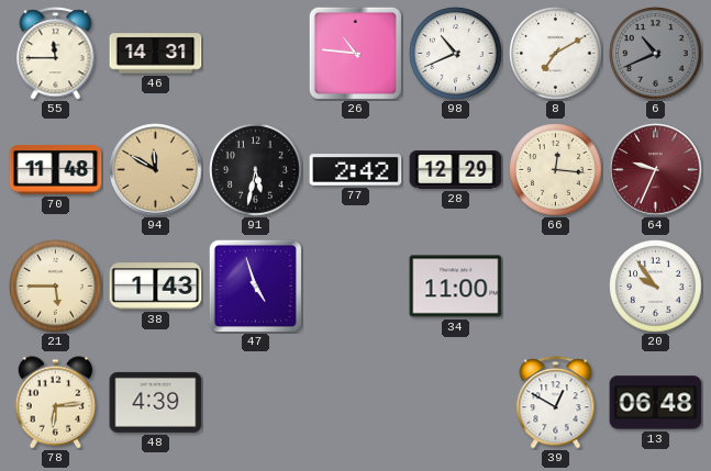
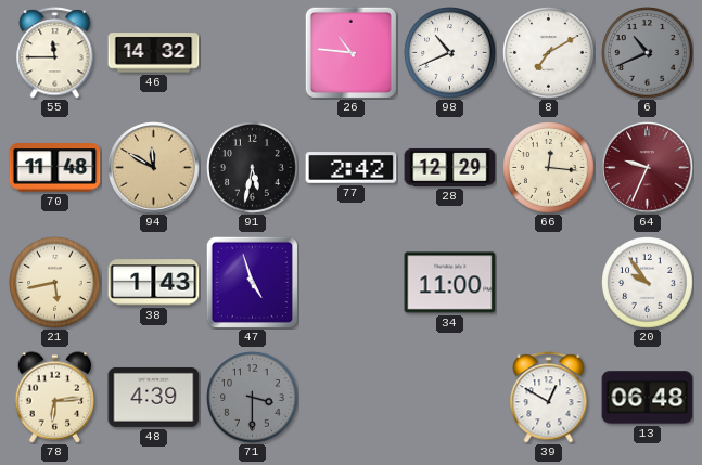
46: 14:31 -> 14:32 (154, 53)
21: 5:45 -> 5:43 (55, 283)
71: none -> 3:30 (253, 398)
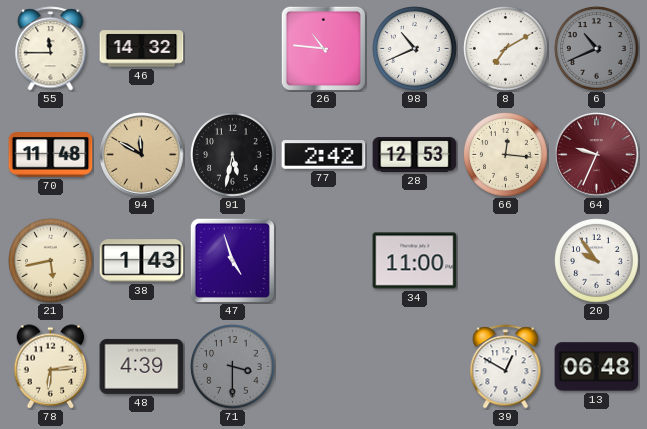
28: 12:29 -> 12:53 (415, 155)
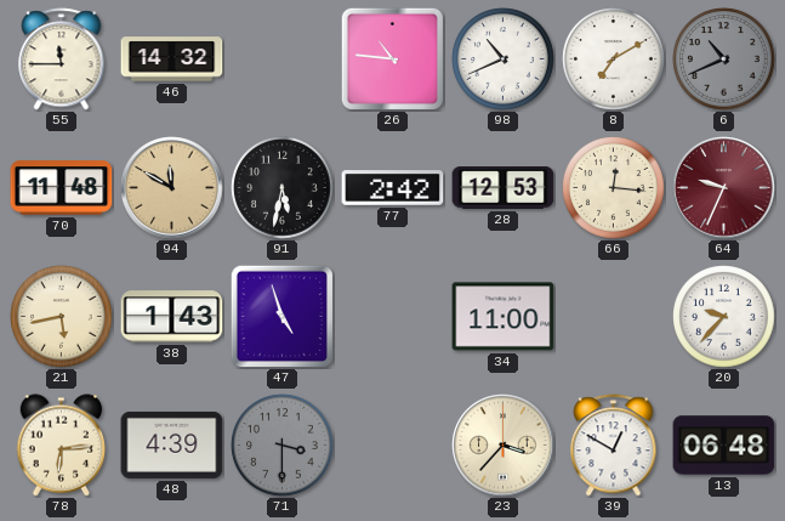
20: 9:54 -> 9:37 (724, 317)
23: none -> 3:37 (504, 446)
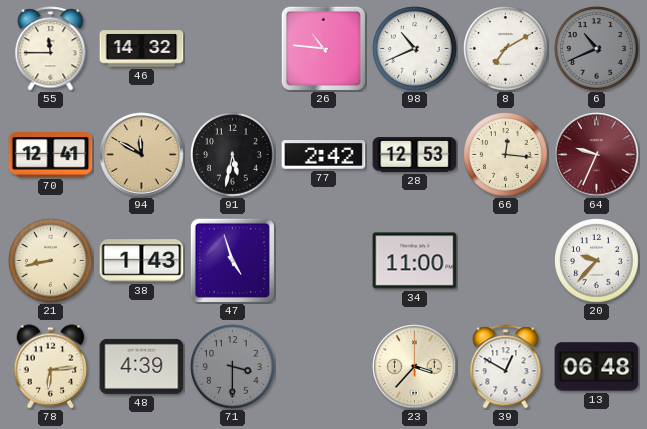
70: 11:48 -> 12:41 (51, 155)
21: 5:43 -> 8:43 (51, 261)
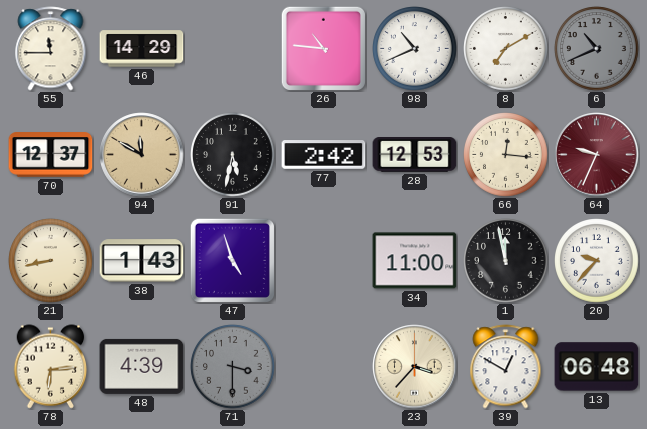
46: 14:32 -> 14:29 (142, 49)
70: 12:41 -> 12:37 (51, 155)
1: none -> 11:58 (506, 261)
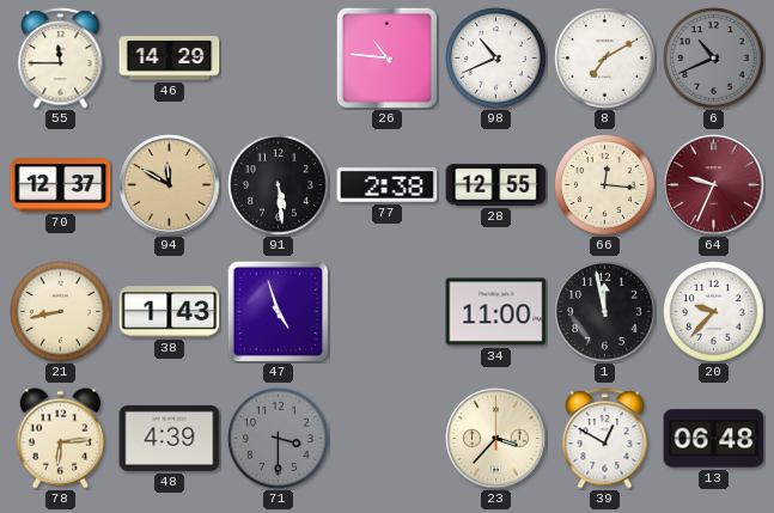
91: 5:32 -> 5:29 (279, 185)
77: 2:42 -> 2:38 (388, 185)
28: 12:53 -> 12:55 (496, 185)
